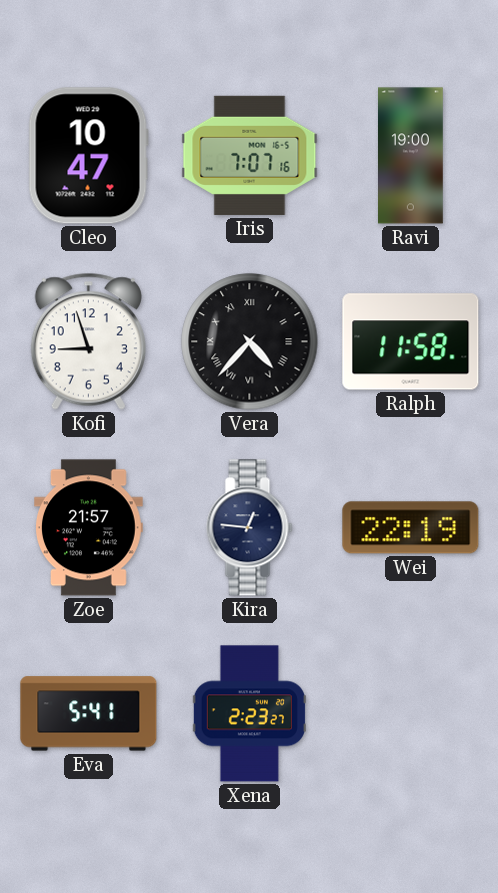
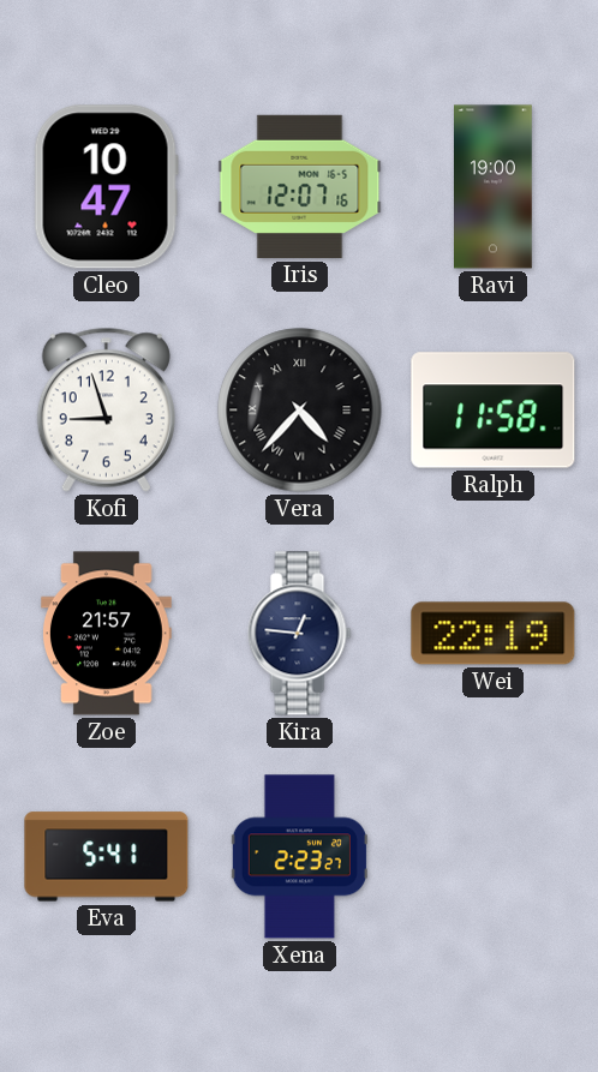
Iris: 7:07 -> 12:07 (300, 186)
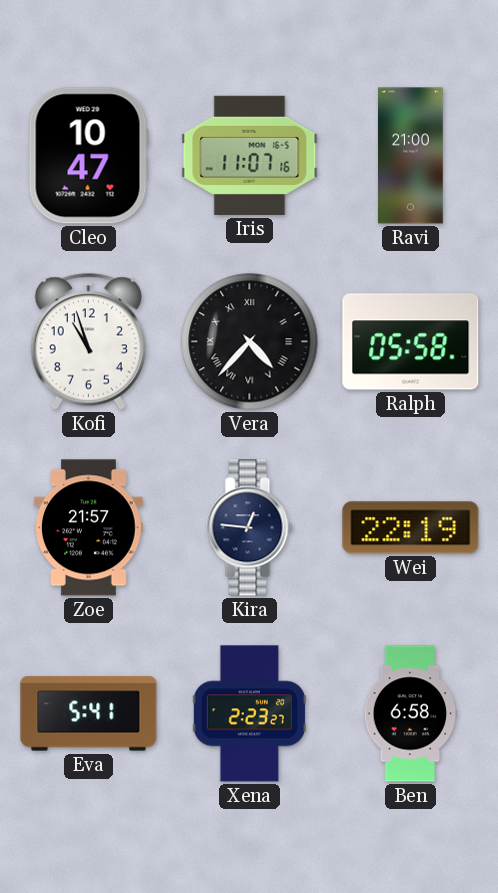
Iris: 12:07 -> 11:07 (250, 155)
Ravi: 19:00 -> 21:00 (411, 156)
Kofi: 8:57 -> 10:57 (88, 341)
Ralph: 11:58 -> 05:58 (411, 342)
Ben: none -> 6:58 (411, 714)
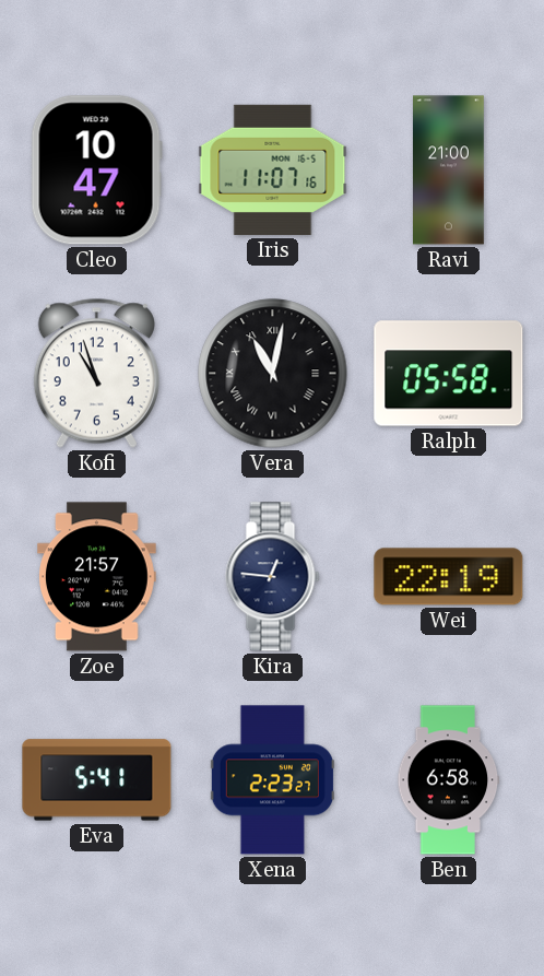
Vera: 4:37 -> 11:02 (273, 374)
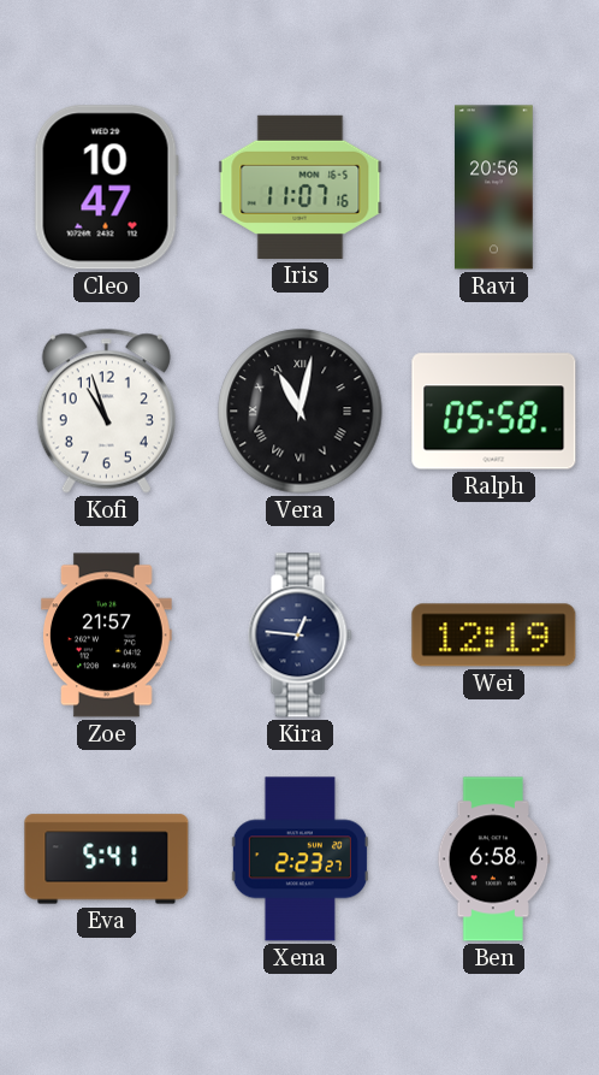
Ravi: 21:00 -> 20:56 (494, 188)
Wei: 22:19 -> 12:19 (494, 636)
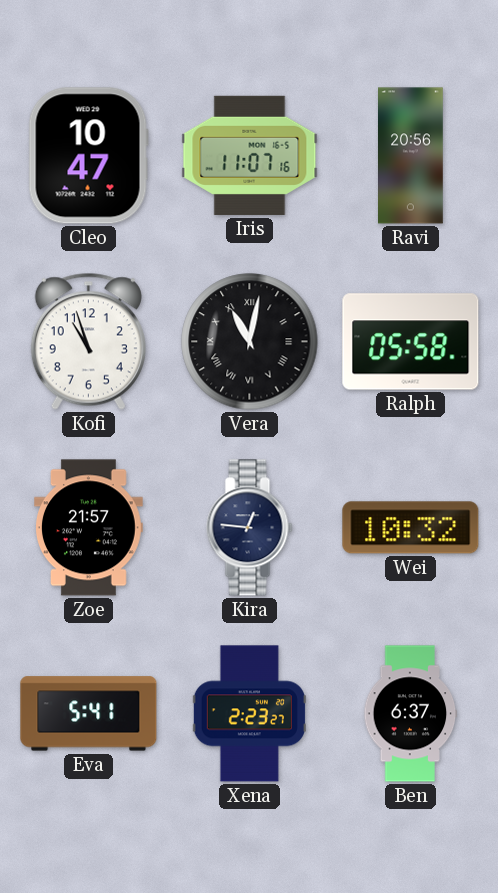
Wei: 12:19 -> 10:32 (411, 528)
Ben: 6:58 -> 6:37 (411, 714)
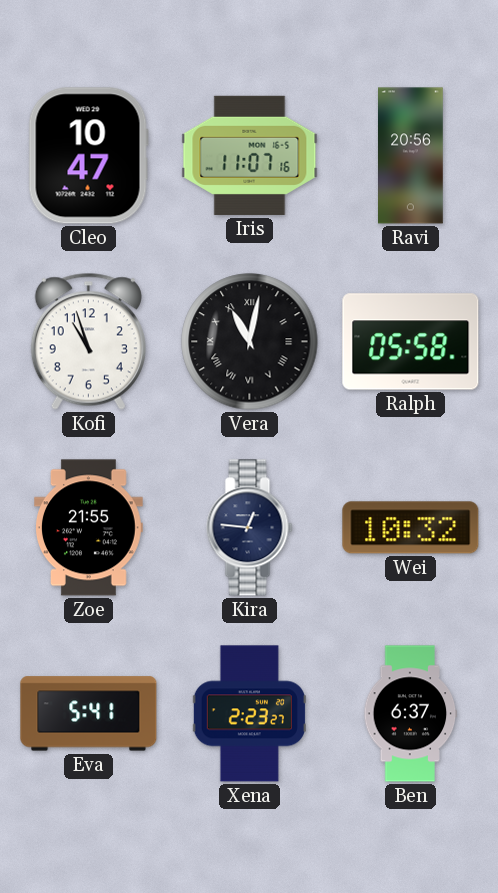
Zoe: 21:57 -> 21:55 (89, 528)
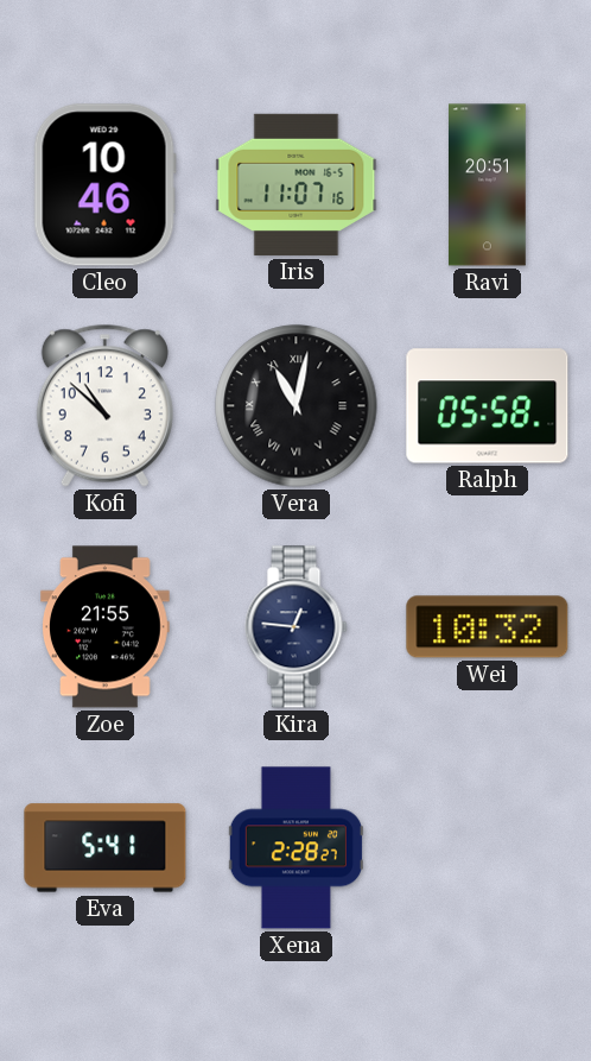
Cleo: 10:47 -> 10:46 (104, 185)
Ravi: 20:56 -> 20:51 (488, 185)
Kofi: 10:57 -> 10:52 (104, 405)
Xena: 2:23 -> 2:28 (295, 848)
Ben: 6:37 -> none (411, 714)
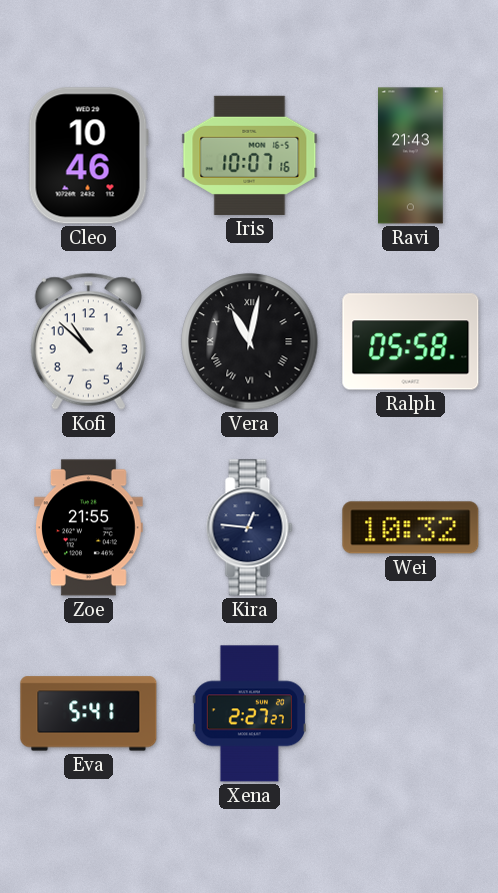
Iris: 11:07 -> 10:07 (250, 155)
Ravi: 20:51 -> 21:43 (411, 156)
Xena: 2:28 -> 2:27 (249, 714)
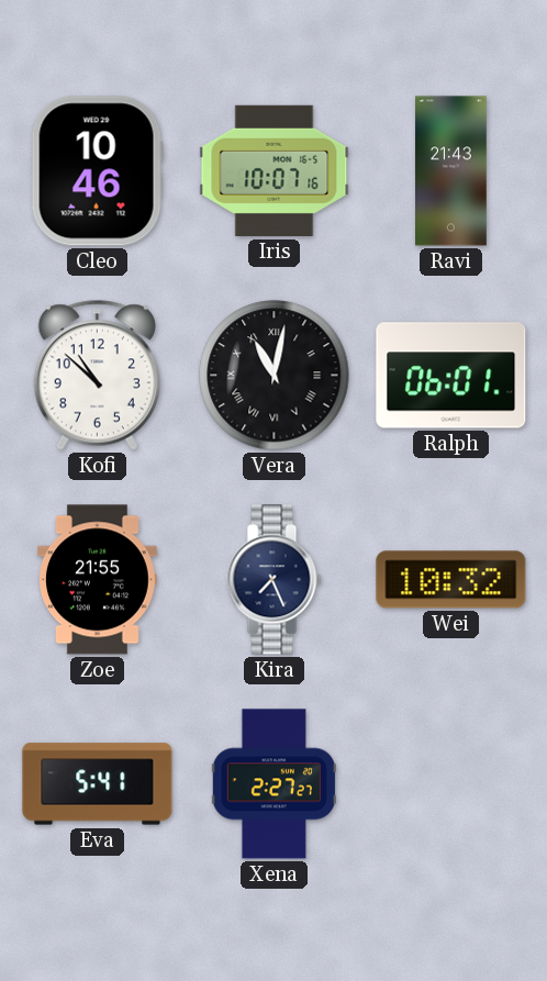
Ralph: 05:58 -> 06:01 (451, 376)
Kira: 12:46 -> 7:26 (275, 580)
